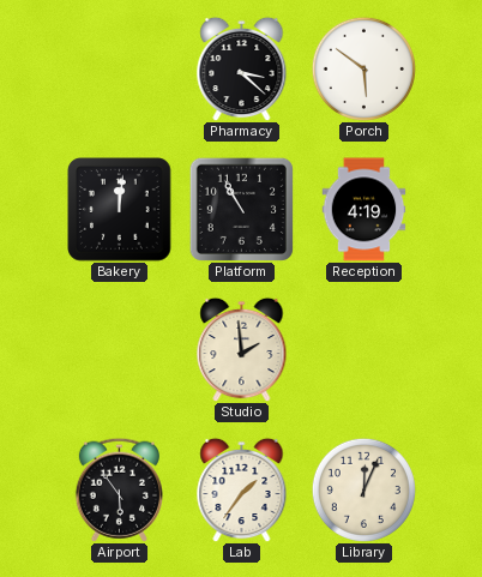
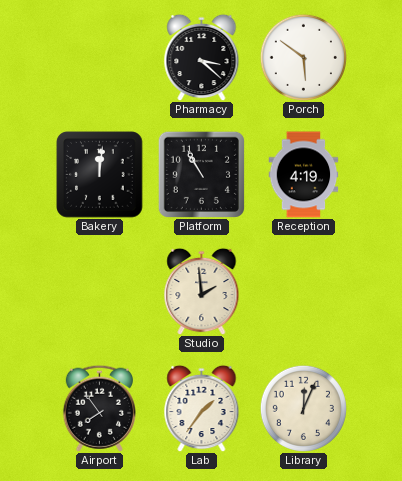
Airport: 5:54 -> 7:54 (99, 408)
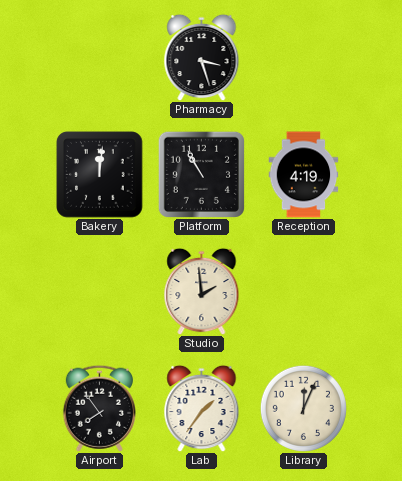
Pharmacy: 3:22 -> 3:27 (202, 57)
Porch: 5:51 -> none (303, 57)
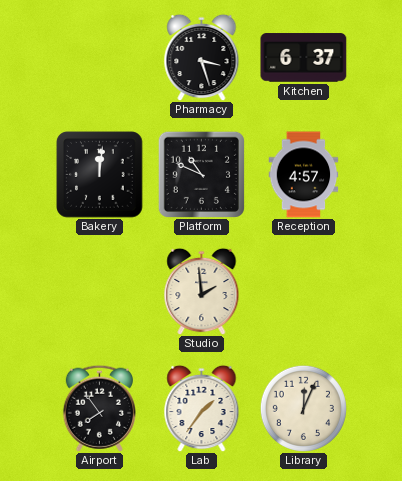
Kitchen: none -> 6:37 (304, 58)
Platform: 10:55 -> 10:49 (201, 174)
Reception: 4:19 -> 4:57 (304, 175)
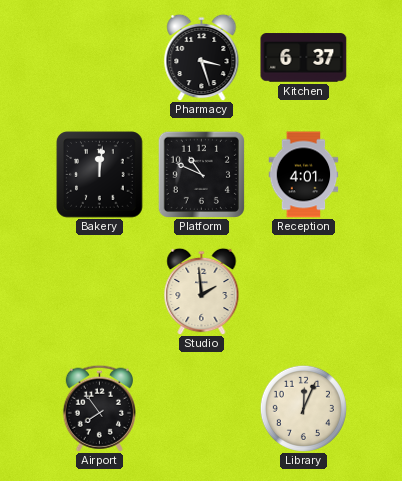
Reception: 4:57 -> 4:01 (304, 175)
Lab: 1:36 -> none (202, 408)
